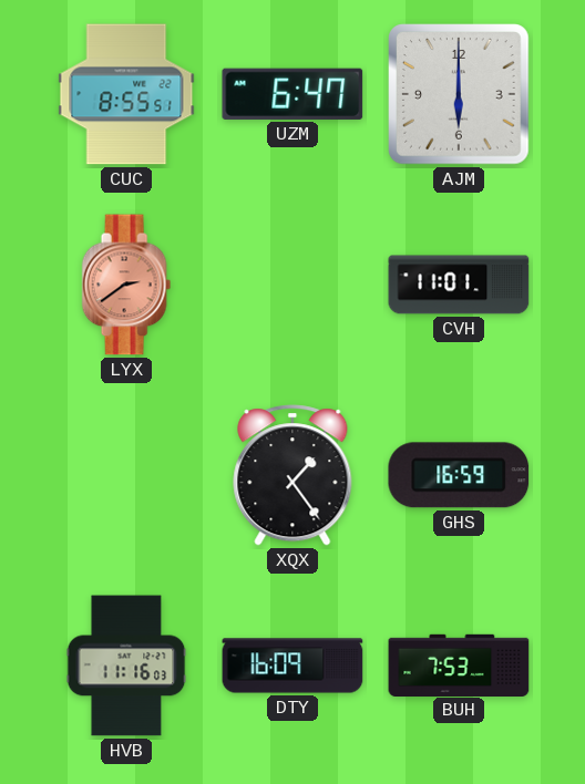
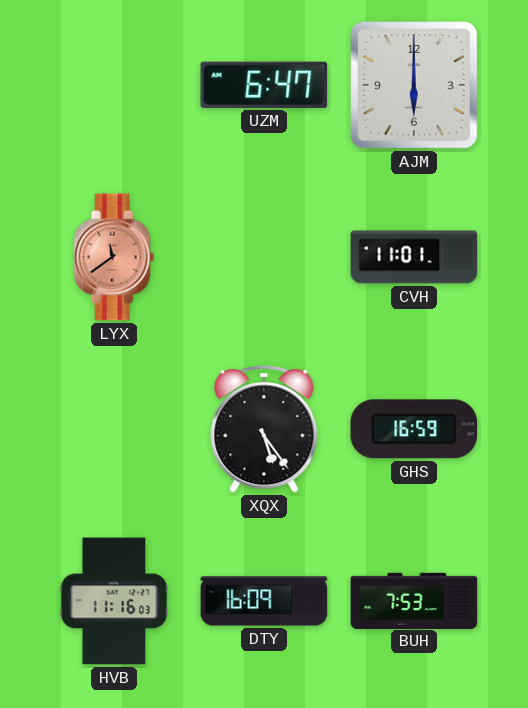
CUC: 8:55 -> none (126, 94)
LYX: 2:39 -> 11:39 (114, 257)
XQX: 1:24 -> 5:24 (264, 429)
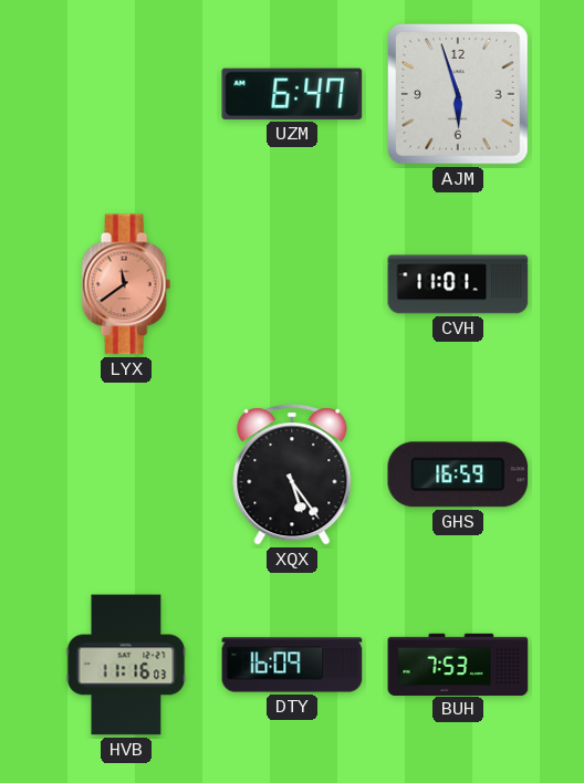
AJM: 6:00 -> 5:57 (458, 94)
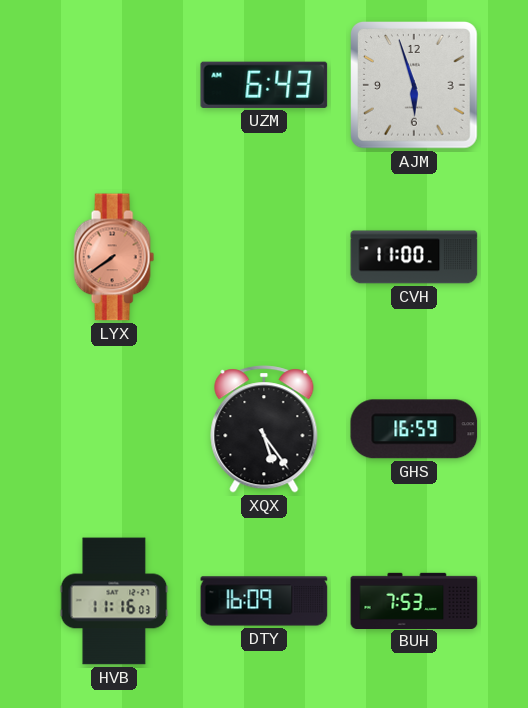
UZM: 6:47 -> 6:43 (264, 85)
LYX: 11:39 -> 7:39 (114, 257)
CVH: 11:01 -> 11:00 (414, 257)
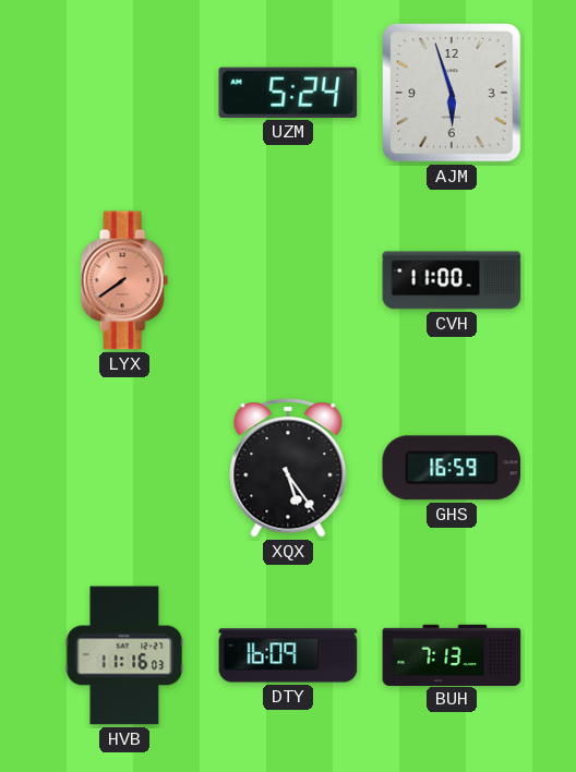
UZM: 6:43 -> 5:24 (288, 93)
BUH: 7:53 -> 7:13 (452, 654)
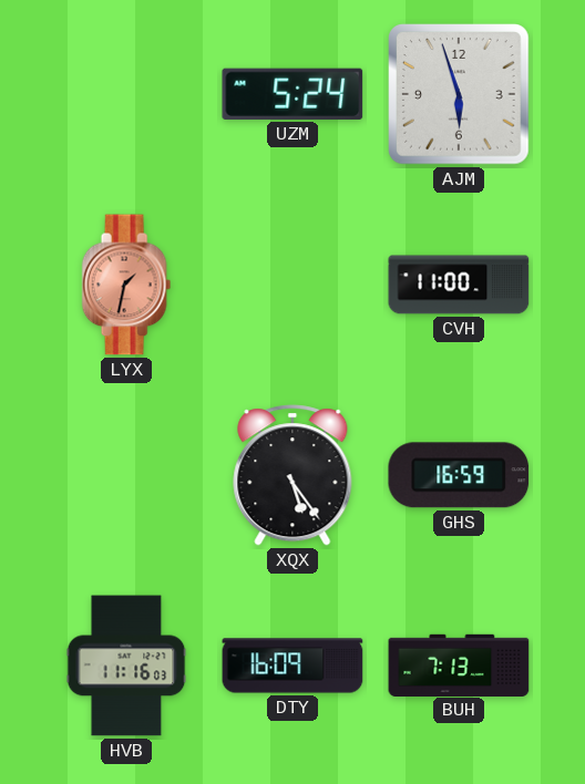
LYX: 7:39 -> 1:32 (126, 285)
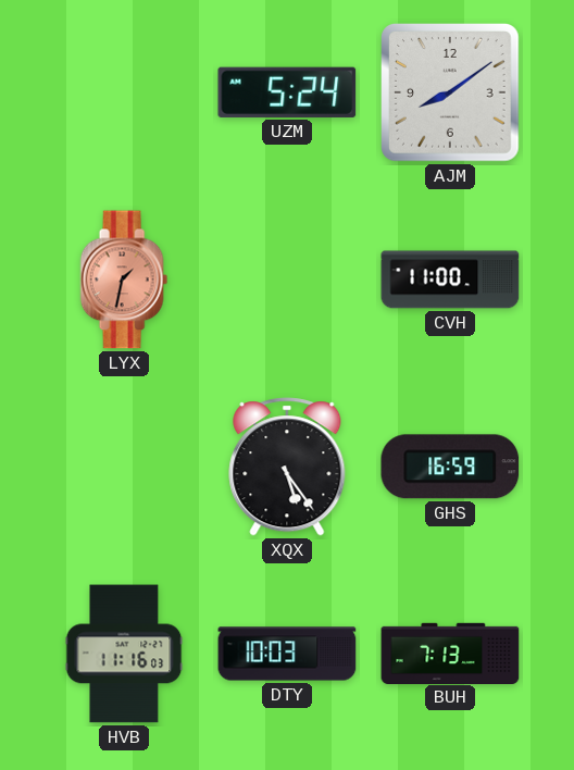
AJM: 5:57 -> 8:09 (450, 92)
DTY: 16:09 -> 10:03 (287, 654)
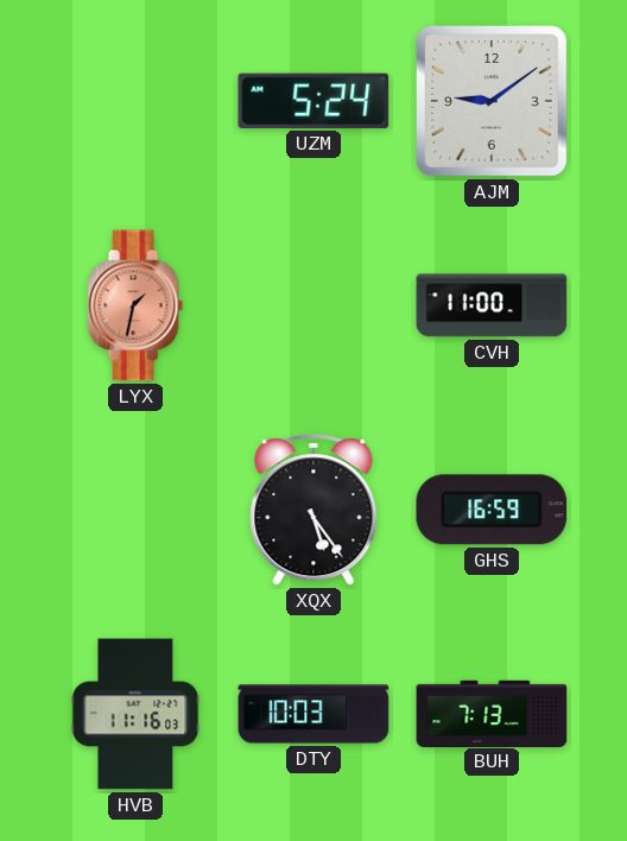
AJM: 8:09 -> 9:09 (492, 101)
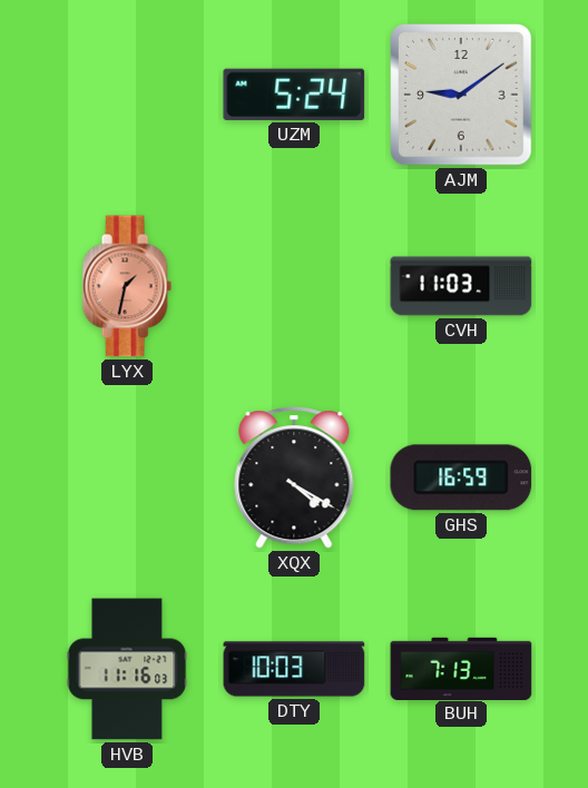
CVH: 11:00 -> 11:03 (461, 286)
XQX: 5:24 -> 4:20 (294, 477)
